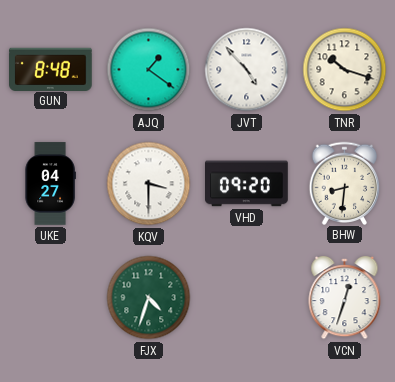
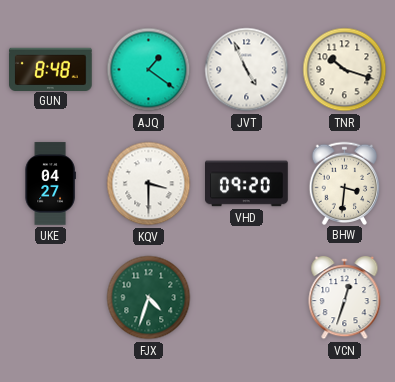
JVT: 4:53 -> 4:56 (247, 70)
BHW: 8:31 -> 3:31 (345, 183)
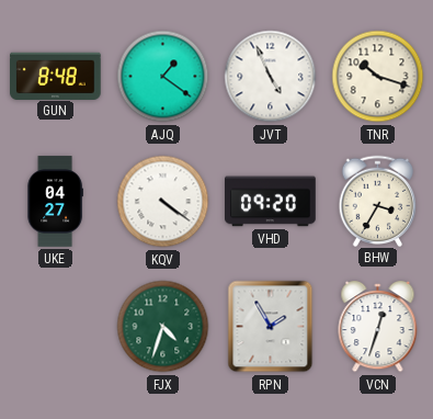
KQV: 3:30 -> 4:21 (163, 202)
BHW: 3:31 -> 3:35 (378, 201)
RPN: none -> 1:55 (271, 327)
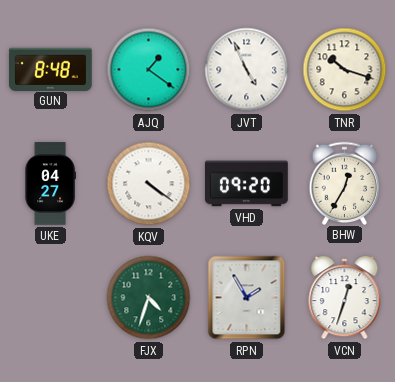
BHW: 3:35 -> 12:35 (345, 183)
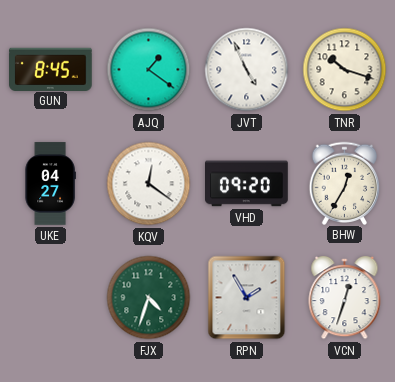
GUN: 8:48 -> 8:45 (51, 69)
KQV: 4:21 -> 12:21 (149, 184)
